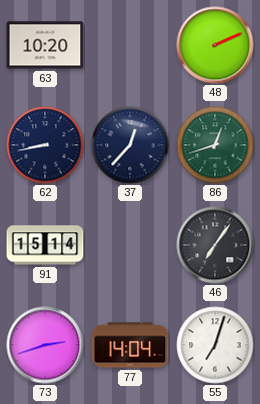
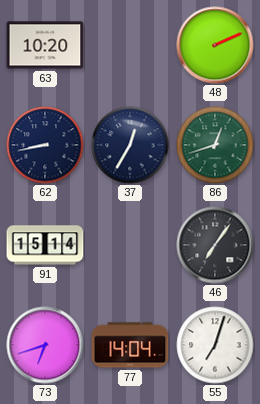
37: 12:37 -> 12:35 (130, 145)
73: 2:42 -> 6:42 (45, 345)
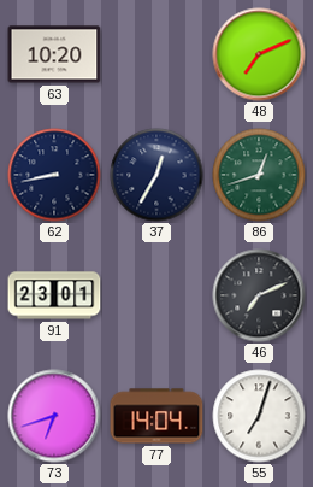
48: 2:11 -> 7:11 (259, 54)
91: 15:14 -> 23:01 (54, 295)
46: 7:06 -> 7:11 (259, 295)
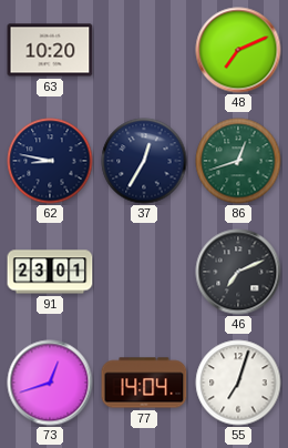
62: 8:43 -> 8:47 (50, 161)
73: 6:42 -> 12:42 (50, 383)
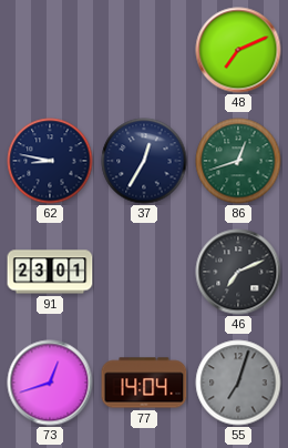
63: 10:20 -> none (50, 50)
55 dial: white -> grey (238, 383)
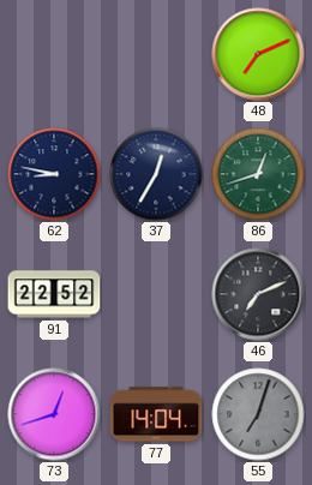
91: 23:01 -> 22:52 (54, 294)
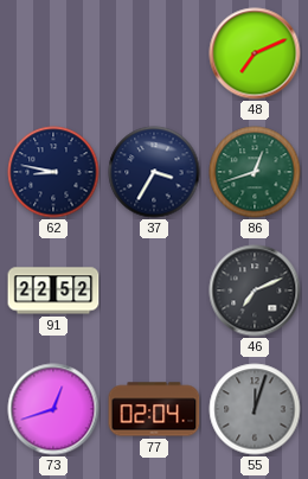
37: 12:35 -> 3:35 (154, 172)
77: 14:04 -> 02:04 (154, 409)
55: 7:03 -> 12:03 (255, 409)
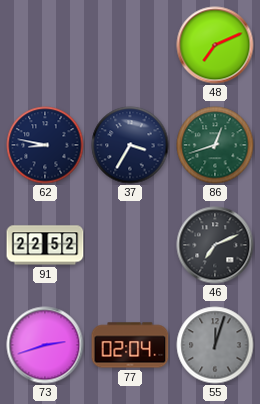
73: 12:42 -> 2:42 (45, 345)
